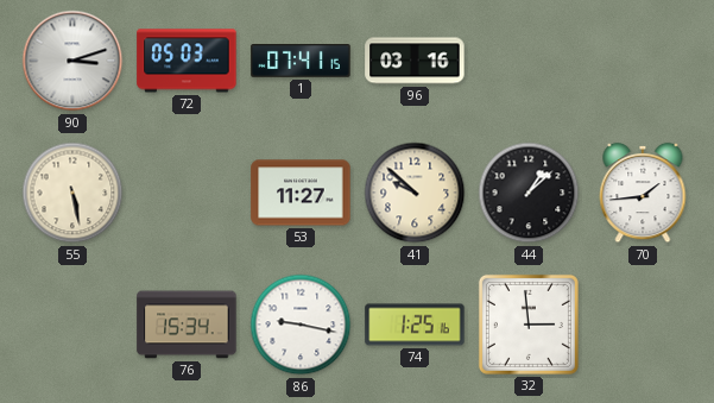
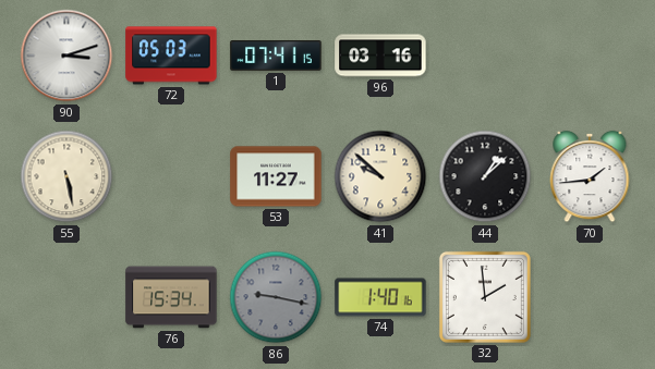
86 dial: white -> grey (276, 297)
74: 1:25 -> 1:40 (380, 297)
32: 2:59 -> 1:59 (485, 297)
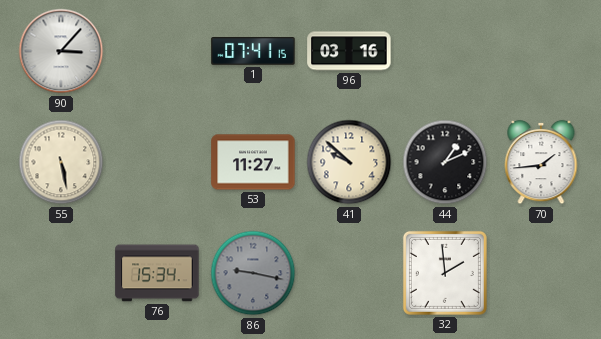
90: 3:12 -> 3:07 (61, 51)
72: 05:03 -> none (171, 56)
44: 1:08 -> 1:11 (445, 162)
74: 1:40 -> none (380, 297)
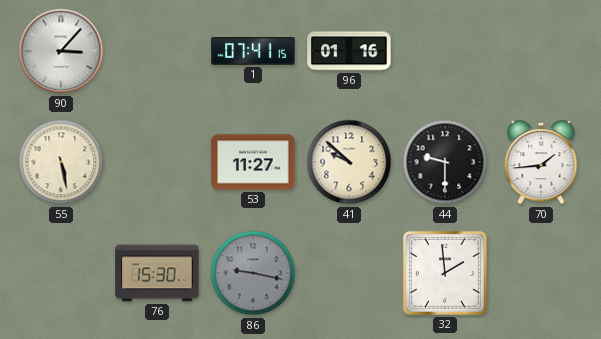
96: 03:16 -> 01:16 (349, 51)
44: 1:11 -> 9:30 (445, 162)
76: 15:34 -> 15:30 (157, 273)
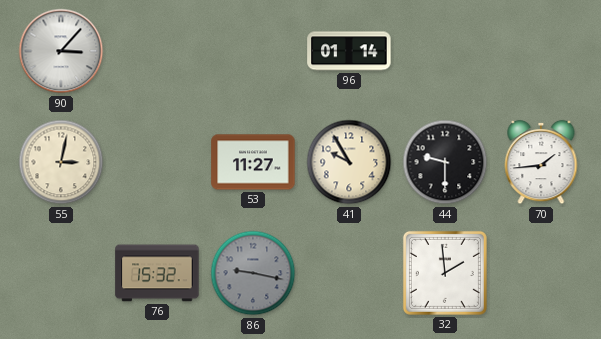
1: 07:41 -> none (253, 51)
96: 01:16 -> 01:14 (349, 51)
55: 5:28 -> 3:02 (61, 162)
41: 9:52 -> 9:55 (349, 162)
76: 15:30 -> 15:32 (157, 273)
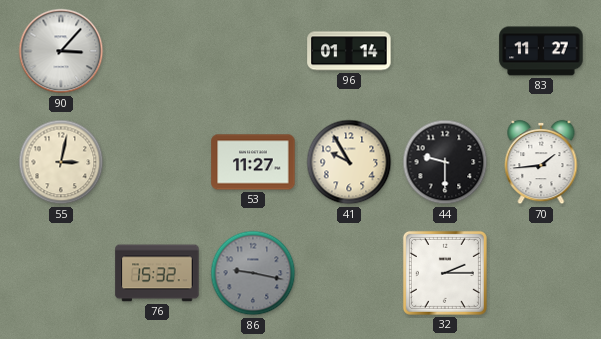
83: none -> 11:27 (541, 51)
32: 1:59 -> 2:15 (445, 273)
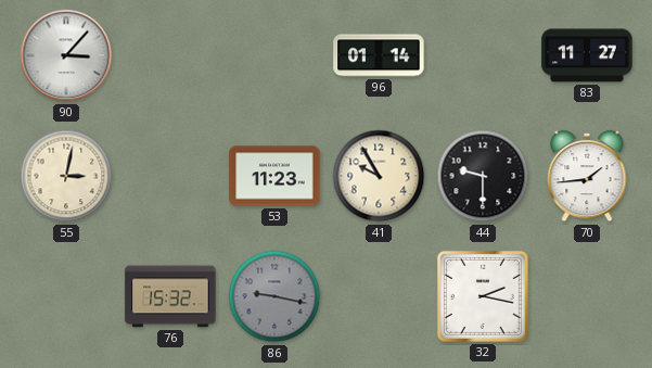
53: 11:27 -> 11:23 (274, 176)
32: 2:15 -> 2:17 (483, 296)
